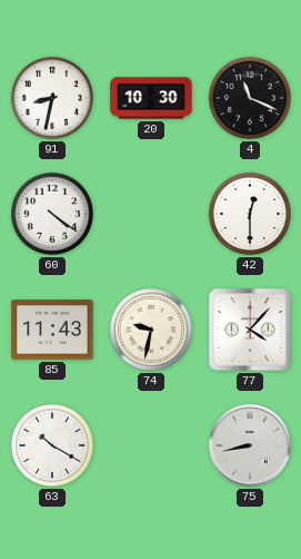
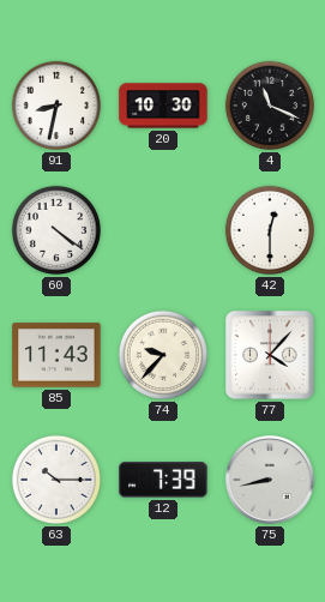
74: 9:32 -> 9:37 (163, 355)
63: 10:20 -> 10:15 (56, 480)
12: none -> 7:39 (163, 480)
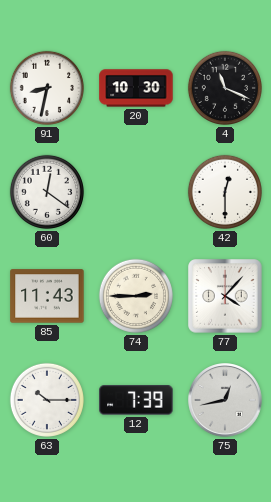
60: 4:21 -> 12:21 (47, 192)
74: 9:37 -> 2:45 (136, 296)
75: 8:43 -> 12:43 (225, 400)
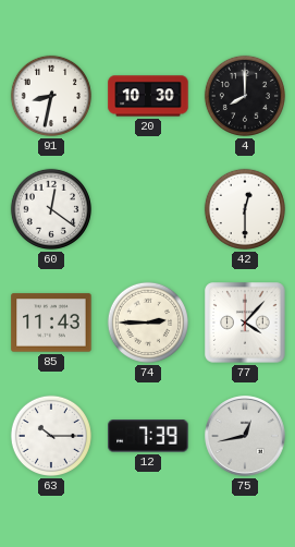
4: 11:19 -> 8:00 (245, 96)
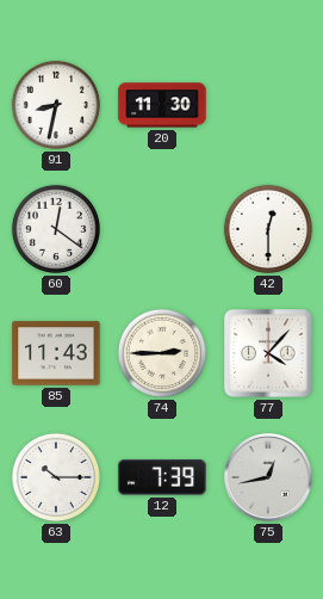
20: 10:30 -> 11:30 (162, 105)
4: 8:00 -> none (245, 96)
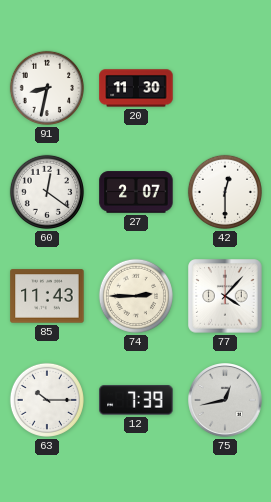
27: none -> 2:07 (136, 192)
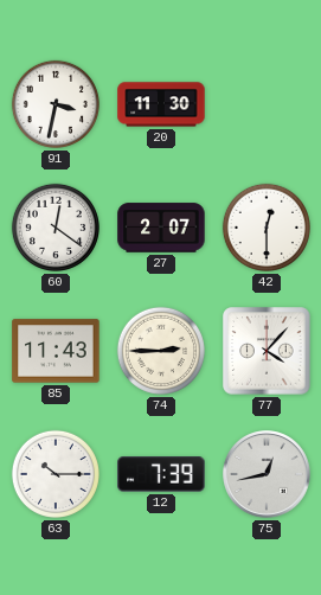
91: 8:32 -> 3:32 (56, 104)
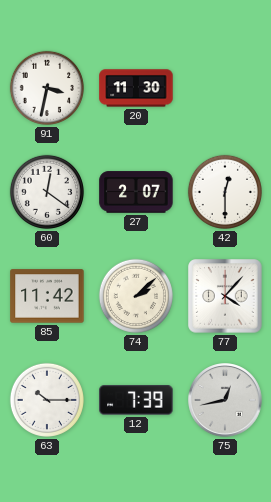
85: 11:43 -> 11:42 (47, 296)
74: 2:45 -> 2:08 (136, 296)
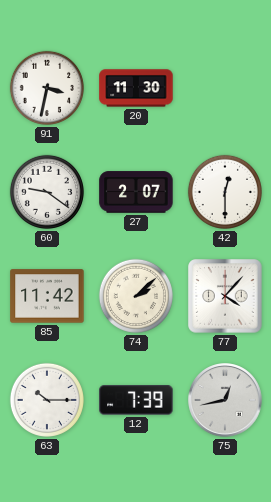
60: 12:21 -> 9:21 (47, 192)
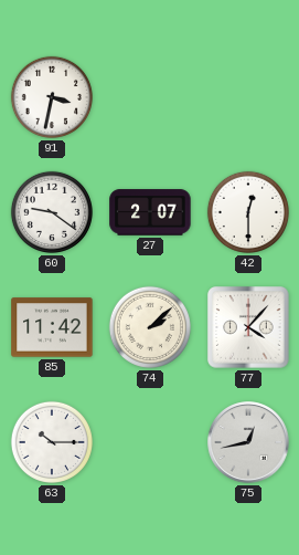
20: 11:30 -> none (136, 88)
12: 7:39 -> none (136, 400)
